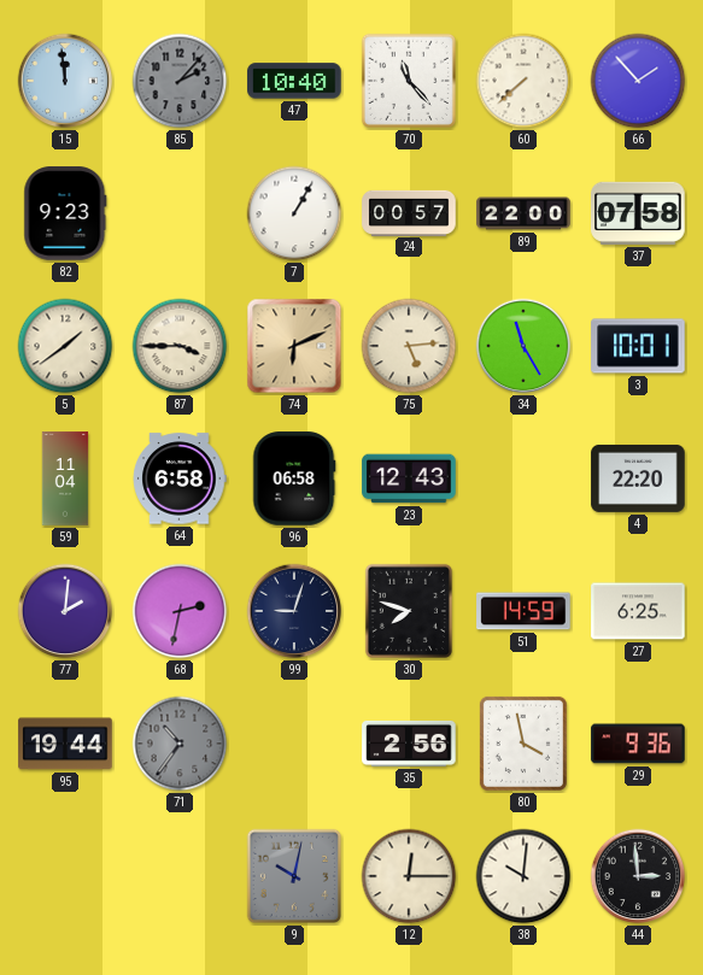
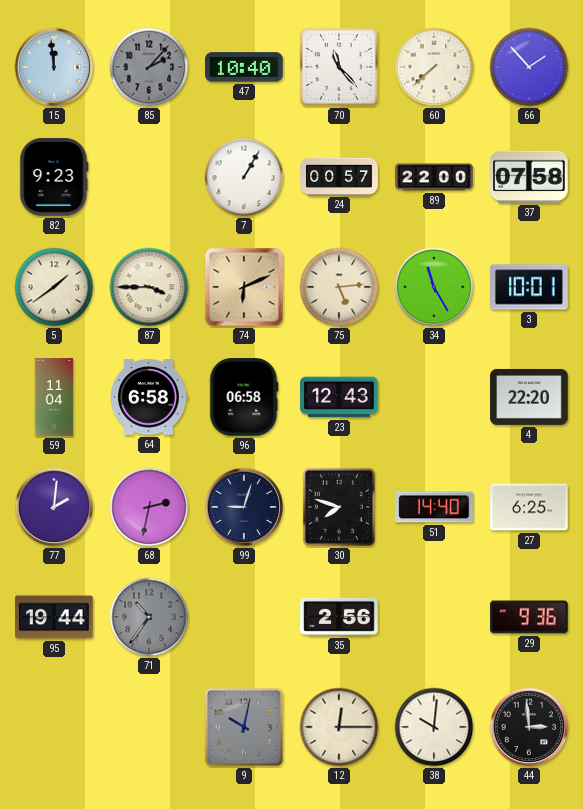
51: 14:59 -> 14:40 (434, 507)
80: 3:58 -> none (523, 744)
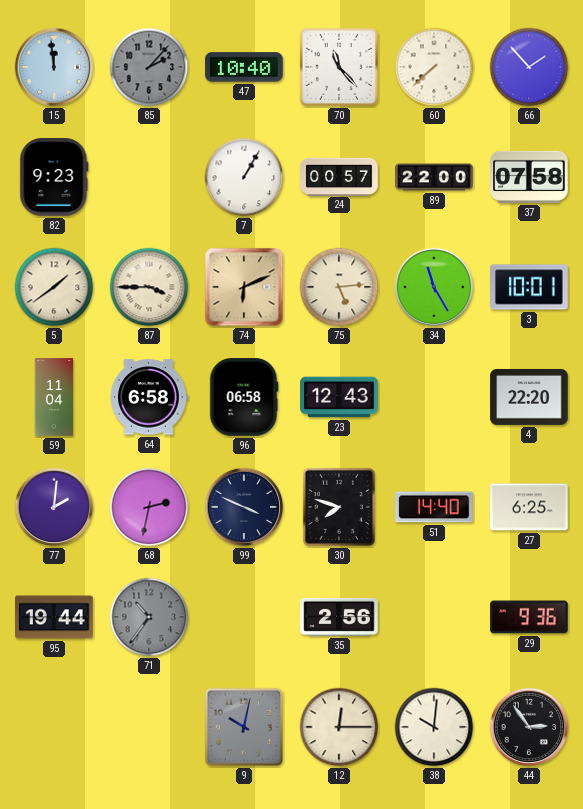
99: 9:03 -> 3:49 (244, 507)
44: 2:59 -> 2:54 (529, 727)
